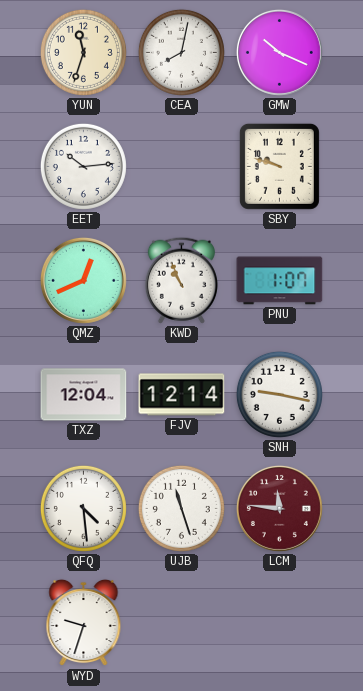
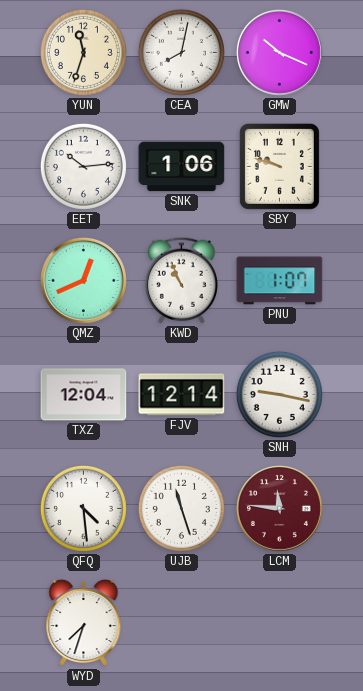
SNK: none -> 1:06 (182, 167)
WYD: 9:33 -> 7:33 (84, 623)
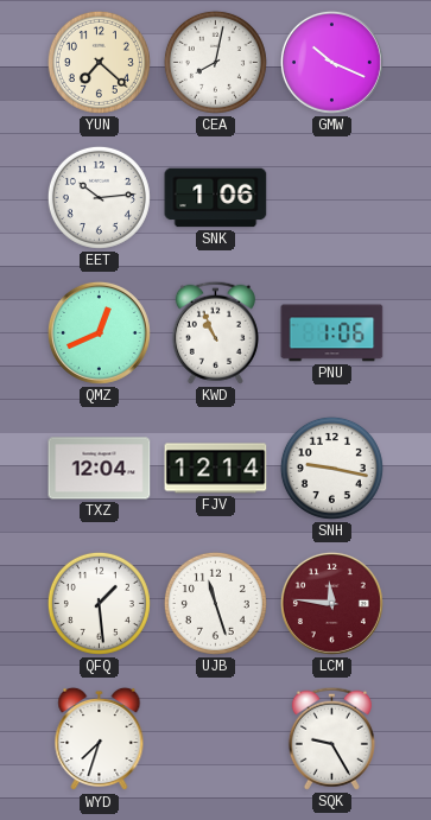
YUN: 11:33 -> 7:22 (99, 62)
SBY: 9:48 -> none (279, 166)
PNU: 1:07 -> 1:06 (332, 333)
QFQ: 4:29 -> 1:29 (99, 603)
SQK: none -> 9:25 (331, 738)
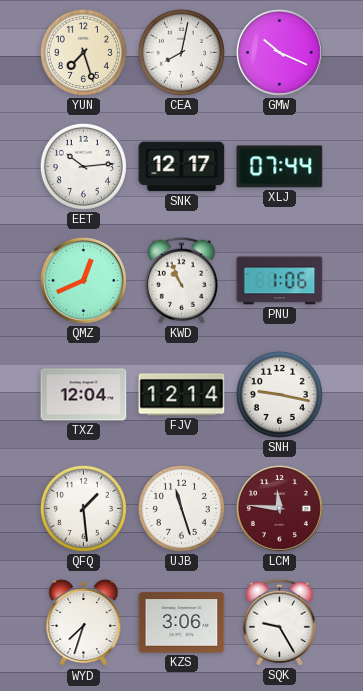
YUN: 7:22 -> 7:27 (83, 52)
SNK: 1:06 -> 12:17 (182, 167)
XLJ: none -> 07:44 (280, 167)
KZS: none -> 3:06 (182, 623)
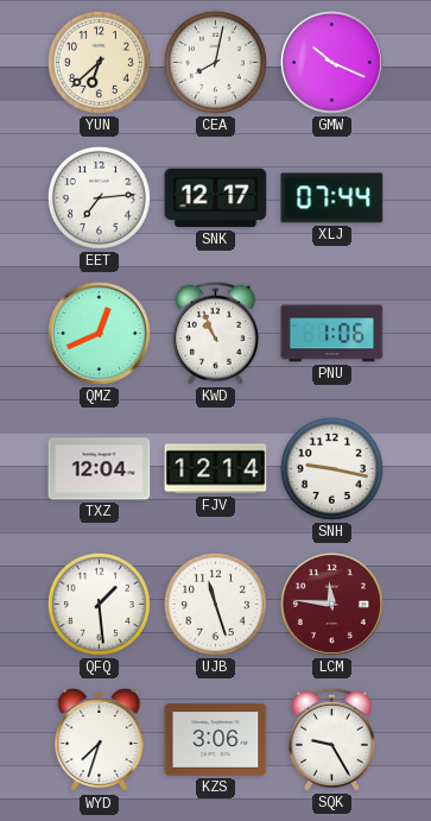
YUN: 7:27 -> 6:38 (99, 62)
EET: 10:14 -> 7:14 (99, 197)
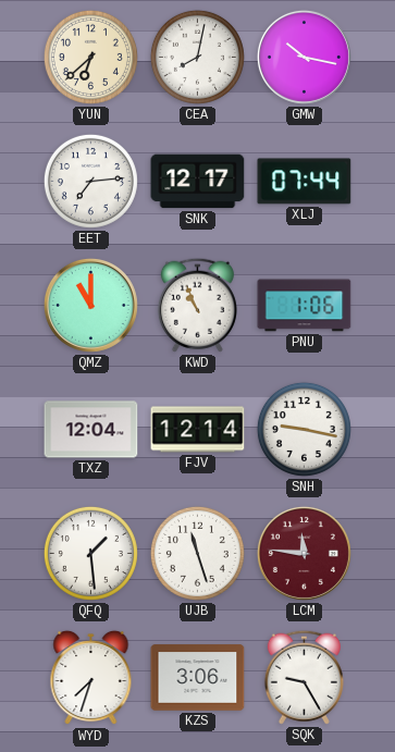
GMW: 10:19 -> 10:17 (304, 57)
QMZ: 12:41 -> 11:00 (90, 305)
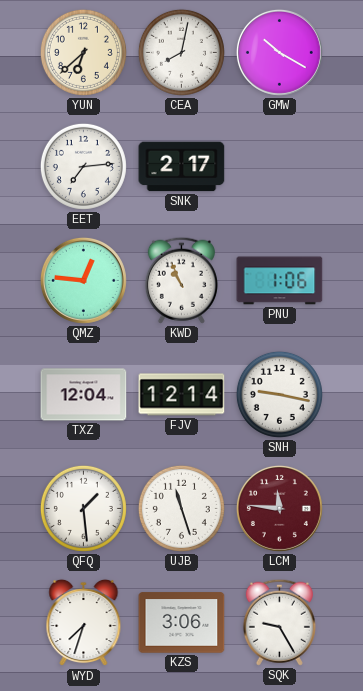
GMW: 10:17 -> 10:20 (279, 52)
SNK: 12:17 -> 2:17 (182, 167)
XLJ: 07:44 -> none (305, 182)
QMZ: 11:00 -> 12:46 (83, 280)
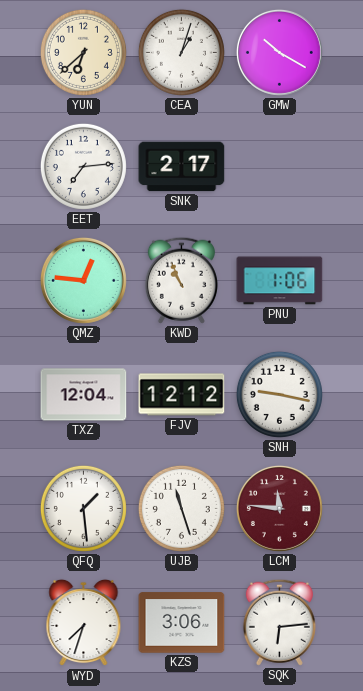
CEA: 8:02 -> 1:03 (181, 52)
FJV: 12:14 -> 12:12 (182, 395)
SQK: 9:25 -> 6:14 (279, 622)
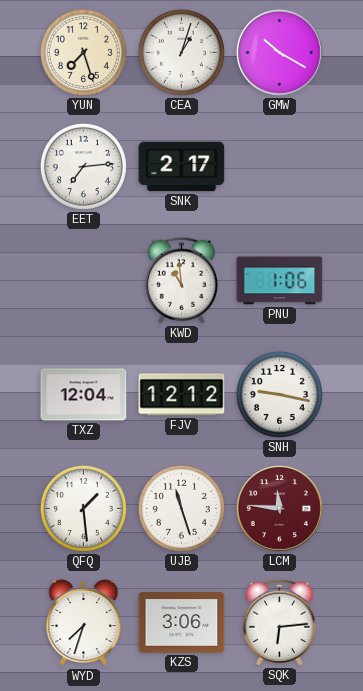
YUN: 6:38 -> 7:27 (83, 52)
QMZ: 12:46 -> none (83, 280)
KWD: 10:56 -> 10:59 (181, 280)
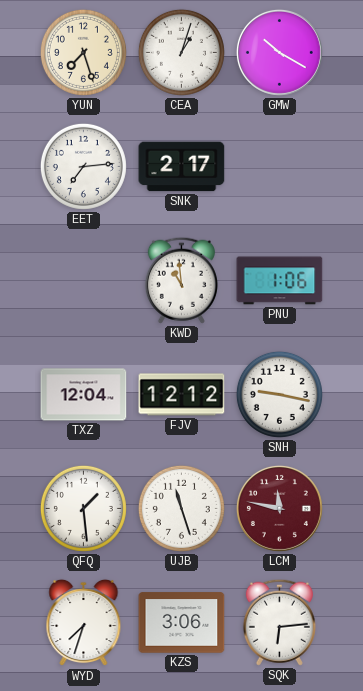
LCM: 11:46 -> 11:47 (279, 508)
